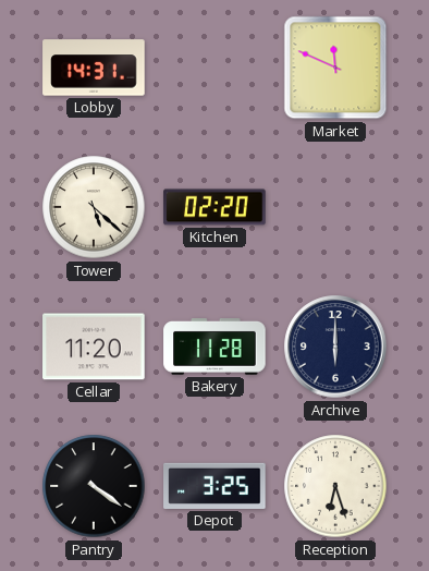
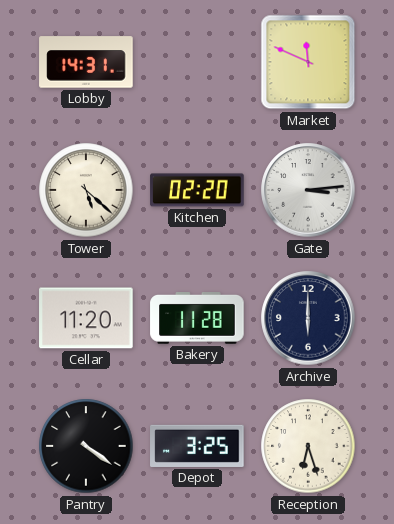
Gate: none -> 3:14 (308, 190)
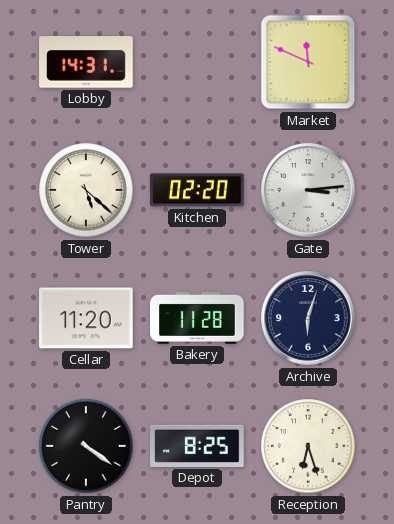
Archive: 6:00 -> 6:03 (308, 318)
Depot: 3:25 -> 8:25 (197, 446)
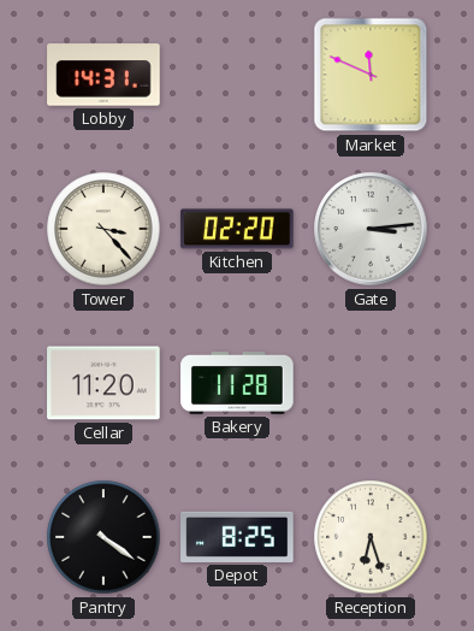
Tower: 5:22 -> 3:23 (103, 229)
Archive: 6:03 -> none (308, 318)
